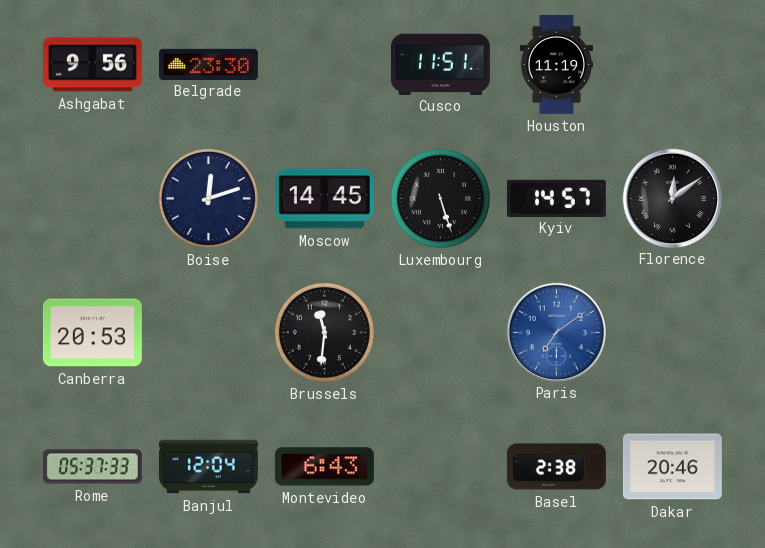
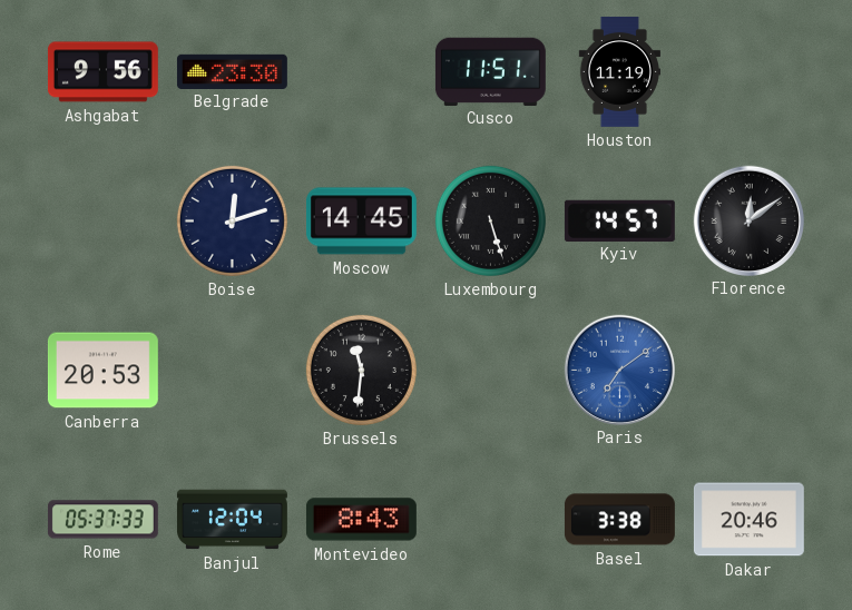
Montevideo: 6:43 -> 8:43 (361, 520)
Basel: 2:38 -> 3:38 (619, 520)
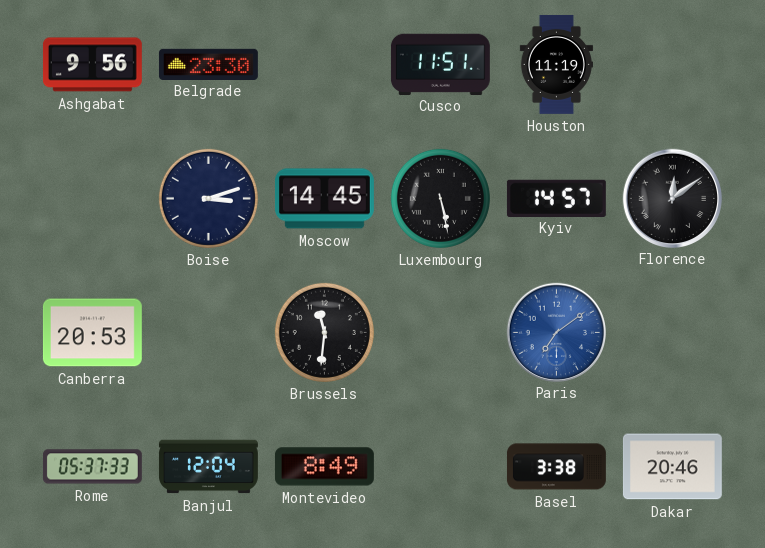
Boise: 12:12 -> 3:12 (208, 198)
Luxembourg: 5:27 -> 5:28 (440, 198)
Montevideo: 8:43 -> 8:49 (324, 467)
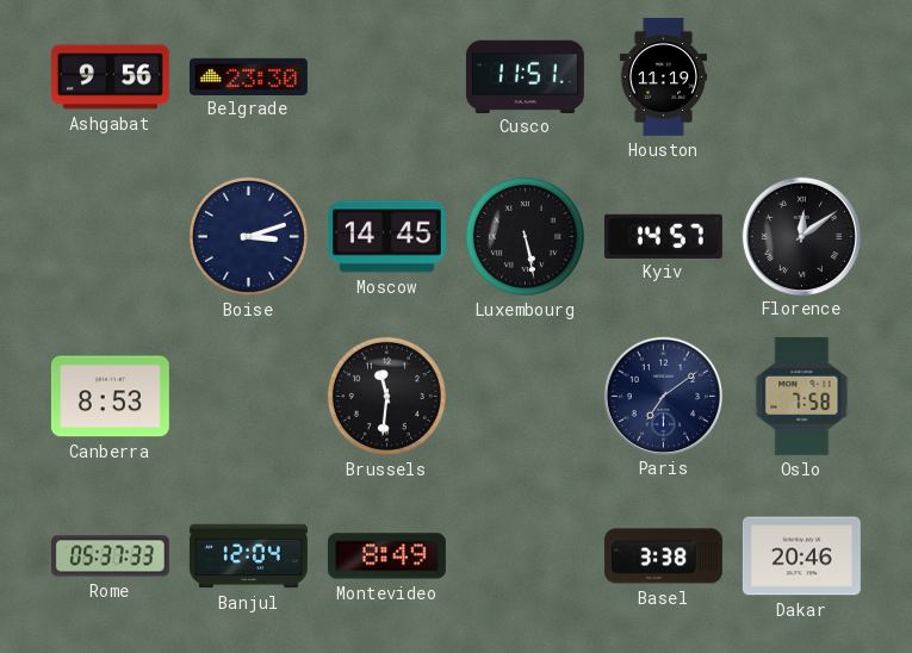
Canberra: 20:53 -> 8:53 (110, 397)
Paris dial: blue -> navy (663, 396)
Oslo: none -> 7:58 (802, 396)
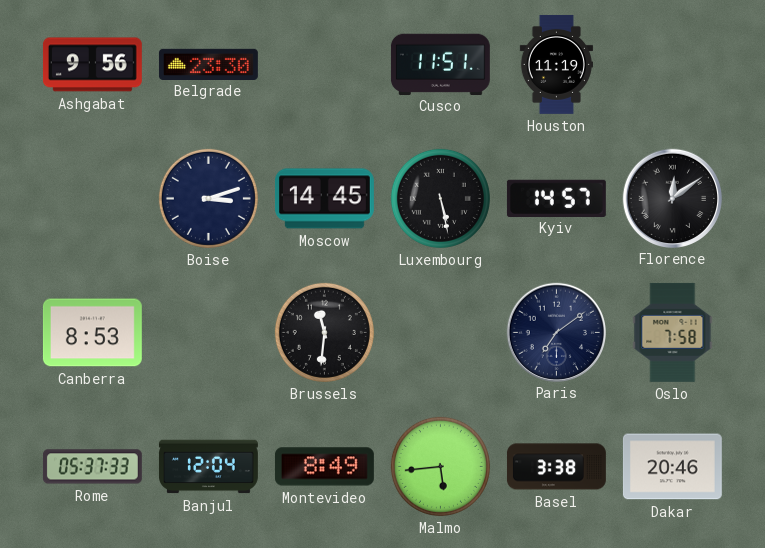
Malmo: none -> 5:44 (440, 466)
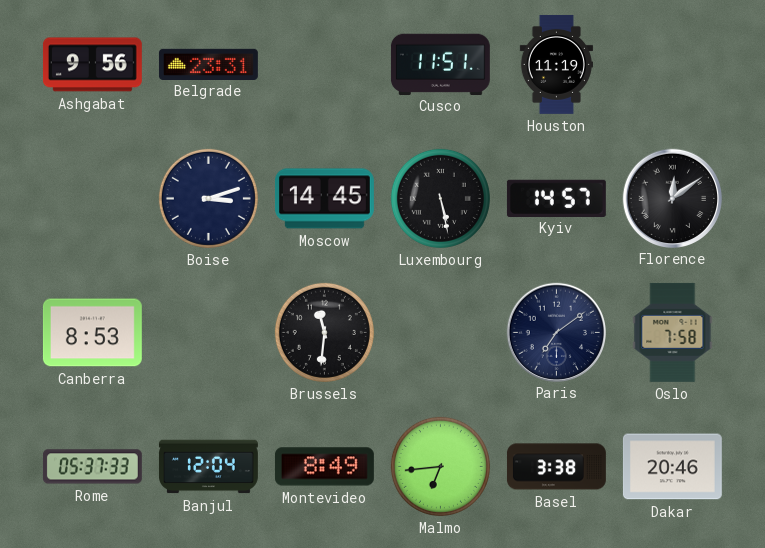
Belgrade: 23:30 -> 23:31 (208, 64)
Malmo: 5:44 -> 6:44 (440, 466)
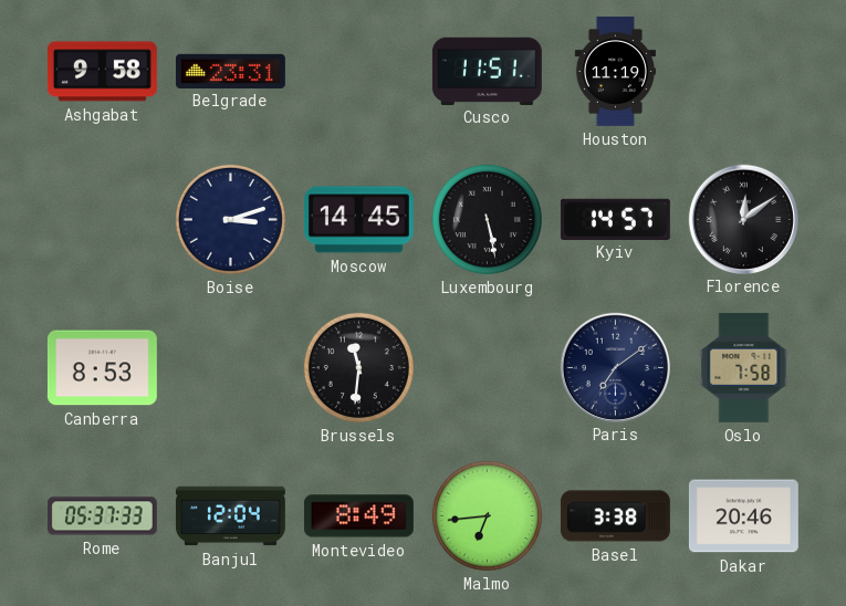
Ashgabat: 9:56 -> 9:58 (102, 72)
